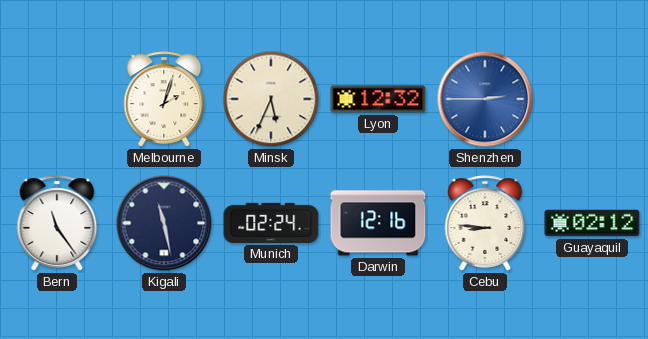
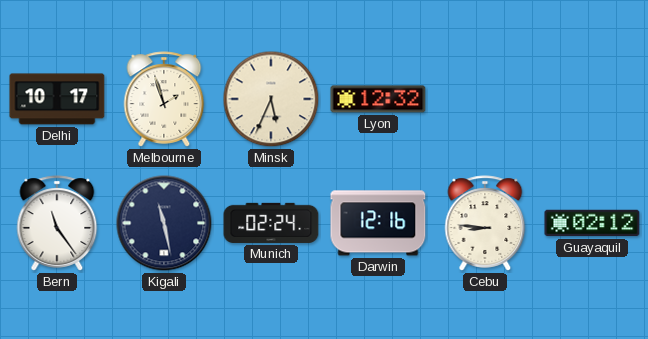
Delhi: none -> 10:17 (57, 99)
Melbourne: 2:03 -> 1:57 (164, 99)
Shenzhen: 2:45 -> none (485, 99)
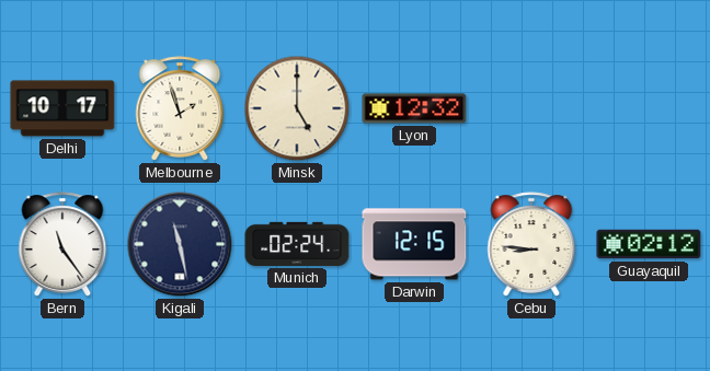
Minsk: 5:34 -> 5:00 (297, 108)
Darwin: 12:16 -> 12:15 (414, 244)
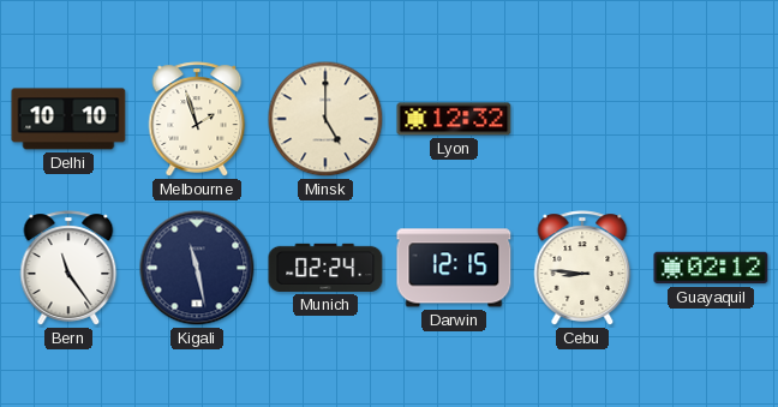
Delhi: 10:17 -> 10:10 (68, 119)
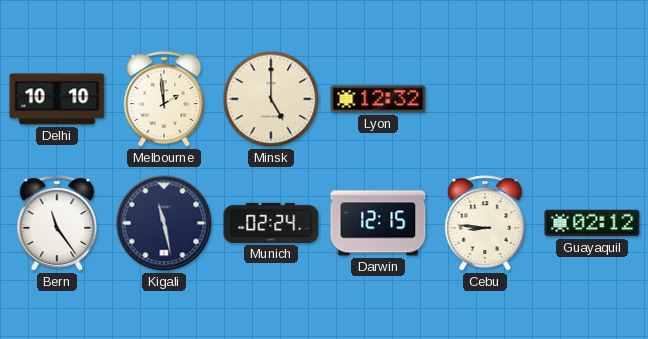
Melbourne: 1:57 -> 1:59 (164, 99)
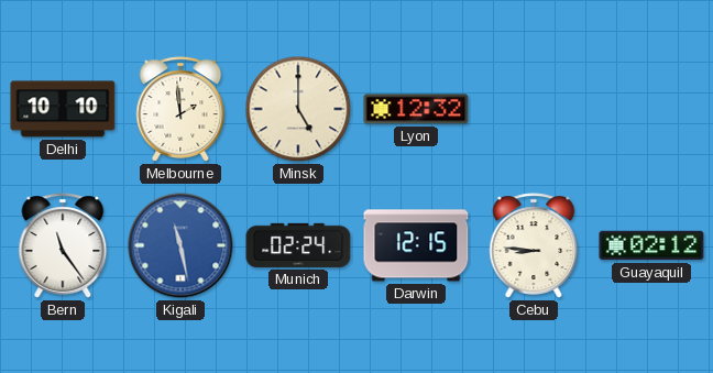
Kigali dial: navy -> blue (180, 245)
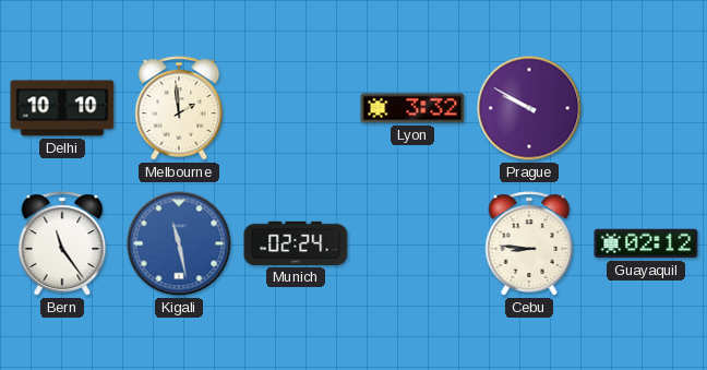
Minsk: 5:00 -> none (298, 109)
Lyon: 12:32 -> 3:32 (412, 108)
Prague: none -> 9:50 (529, 108)
Darwin: 12:15 -> none (416, 245)
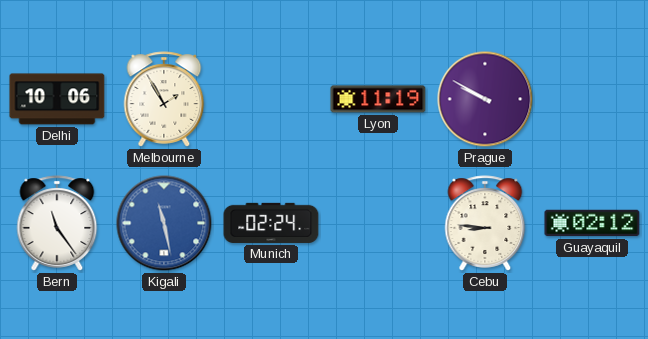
Delhi: 10:10 -> 10:06 (57, 99)
Melbourne: 1:59 -> 1:55 (164, 99)
Lyon: 3:32 -> 11:19 (378, 99)
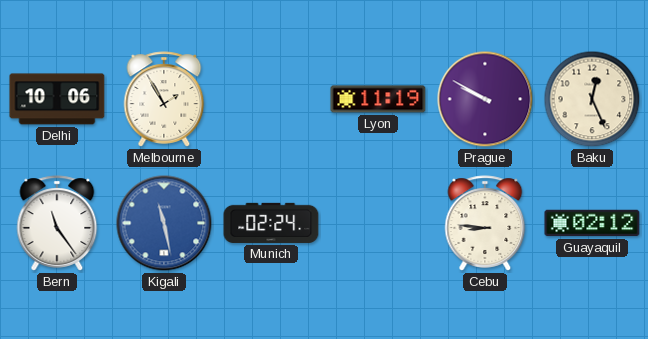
Baku: none -> 12:26 (592, 99)
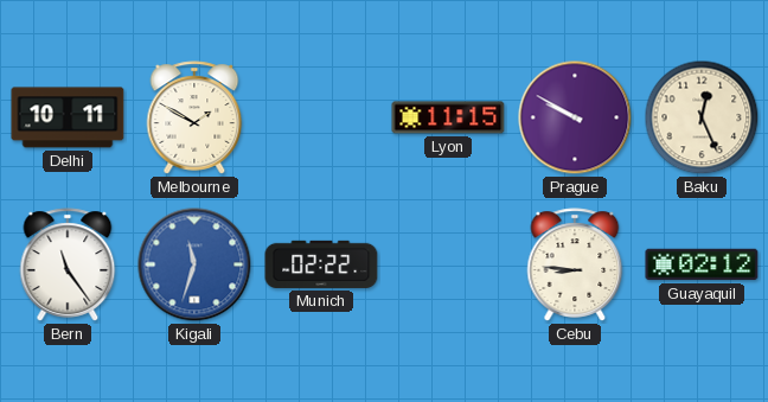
Delhi: 10:06 -> 10:11 (68, 117)
Melbourne: 1:55 -> 1:50 (194, 117)
Lyon: 11:19 -> 11:15 (448, 117)
Kigali: 11:28 -> 11:33 (194, 264)
Munich: 02:24 -> 02:22 (321, 264)
